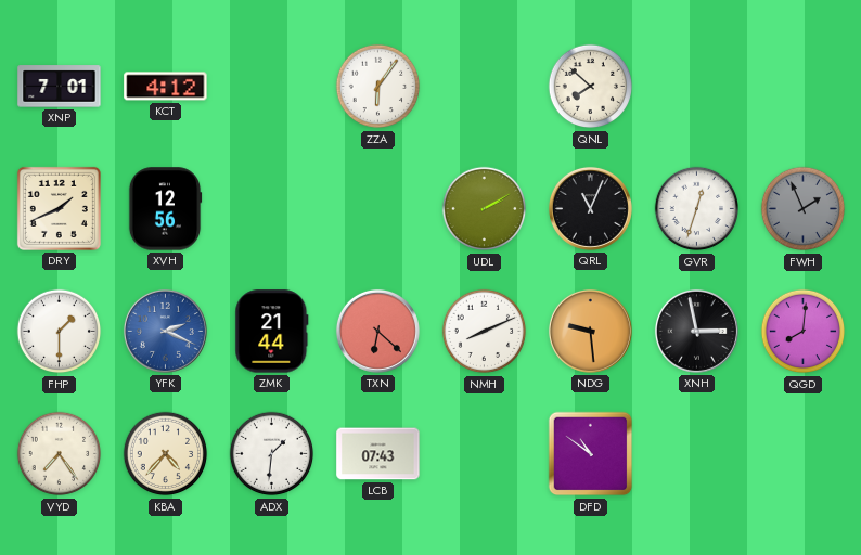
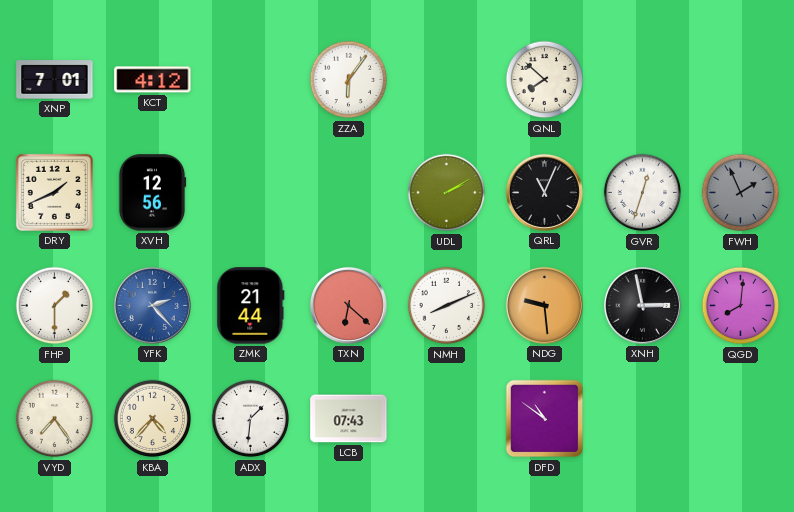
YFK: 2:19 -> 2:23 (152, 305)
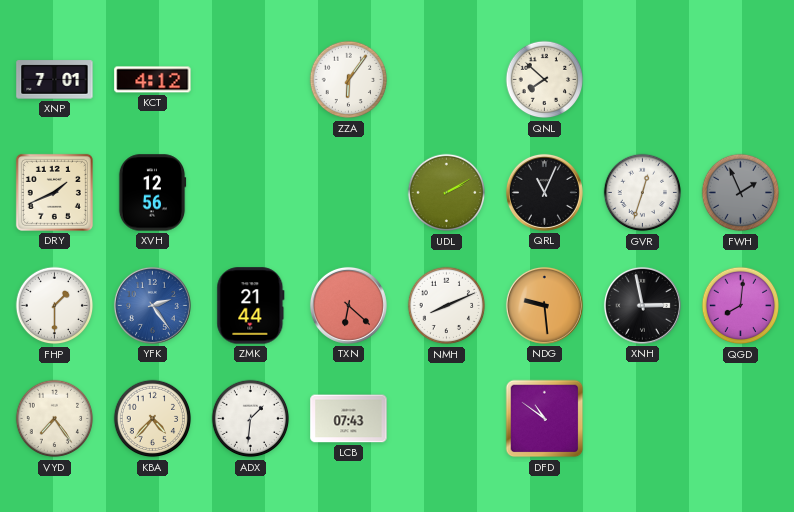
YFK: 2:23 -> 2:24 (152, 305)
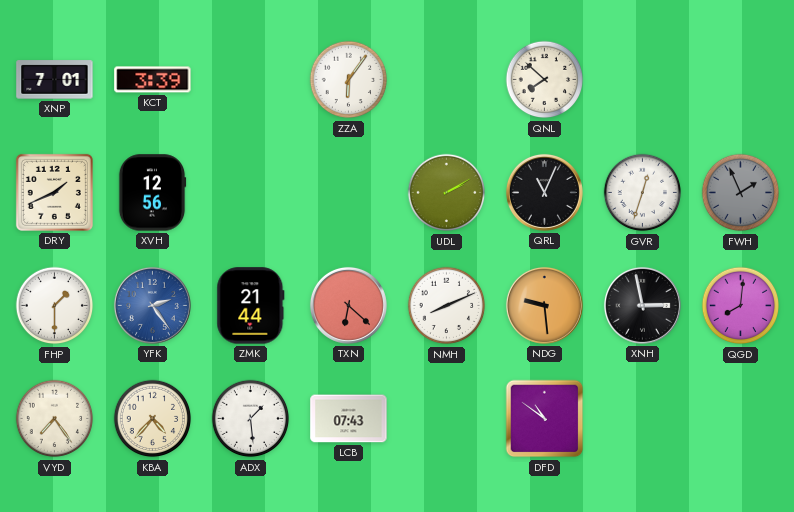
KCT: 4:12 -> 3:39 (153, 80)
ADX: 1:31 -> 1:29 (251, 419)
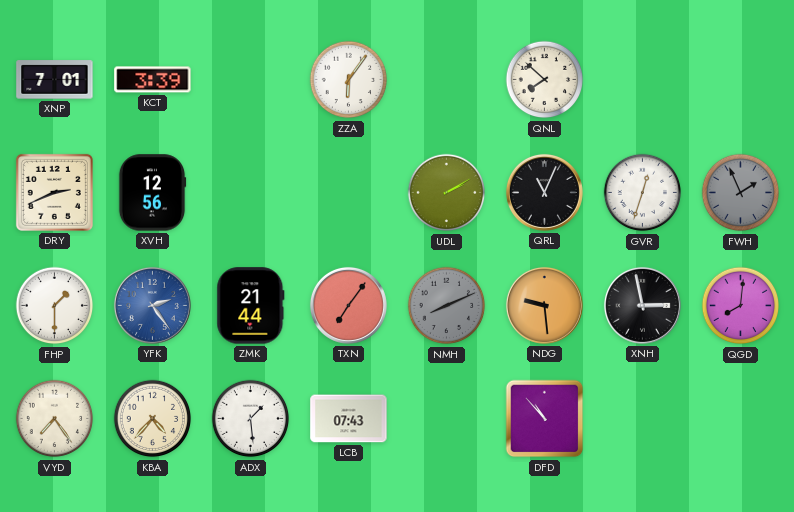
DRY: 1:41 -> 2:41 (54, 192)
TXN: 6:22 -> 7:06 (348, 305)
NMH dial: white -> grey (447, 306)
DFD: 10:51 -> 10:53 (545, 419)
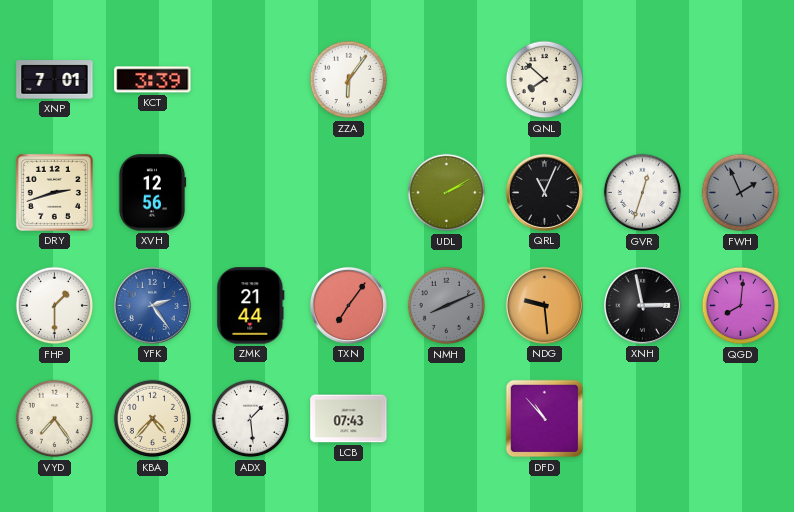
DRY: 2:41 -> 2:42 (54, 192)
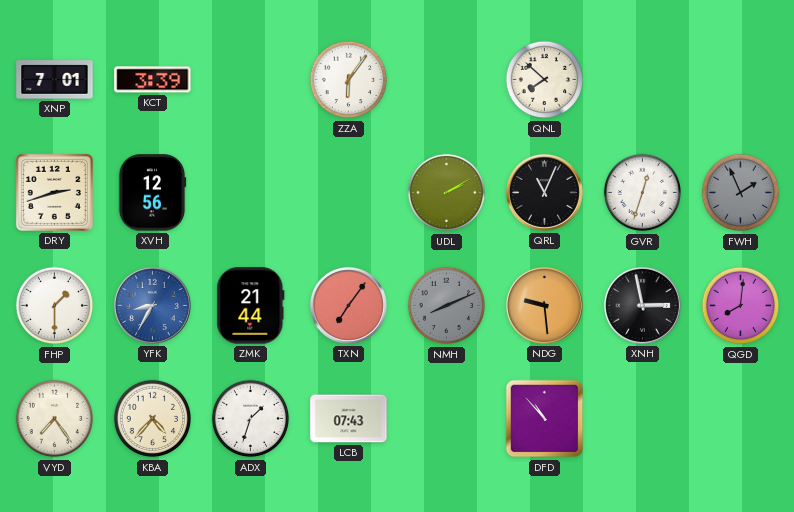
YFK: 2:24 -> 8:35 (152, 305)
ADX: 1:29 -> 1:33 (251, 419)
